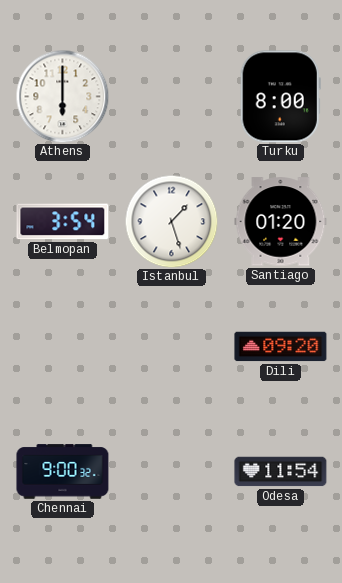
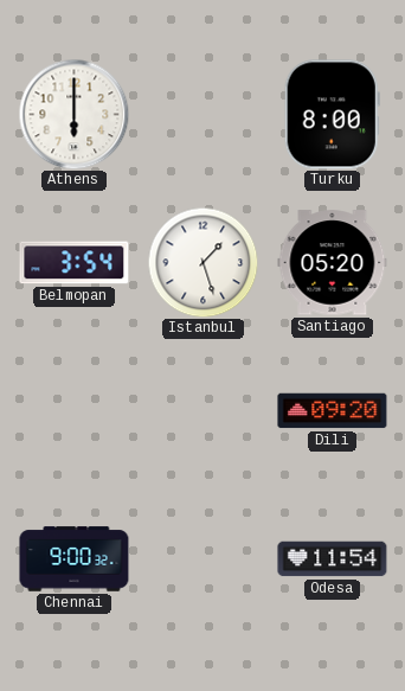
Santiago: 01:20 -> 05:20 (333, 263)
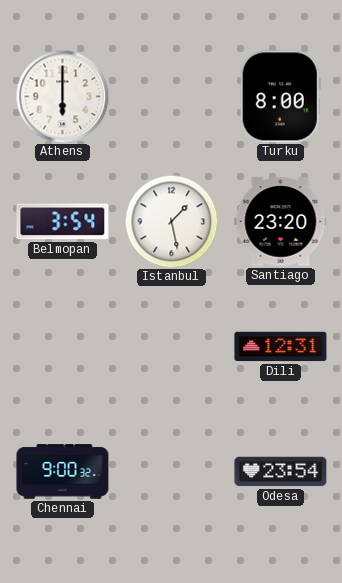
Istanbul: 1:27 -> 1:28 (171, 221)
Santiago: 05:20 -> 23:20 (281, 222)
Dili: 09:20 -> 12:31 (281, 347)
Odesa: 11:54 -> 23:54 (281, 472)
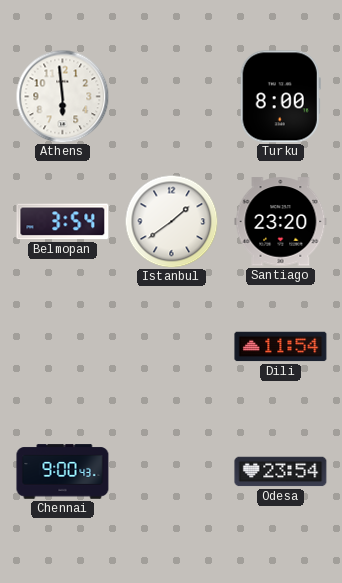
Athens: 6:00 -> 5:59 (62, 96)
Istanbul: 1:28 -> 1:39 (171, 221)
Dili: 12:31 -> 11:54 (281, 347)
Chennai: 9:00:32 -> 9:00:43 (63, 472)
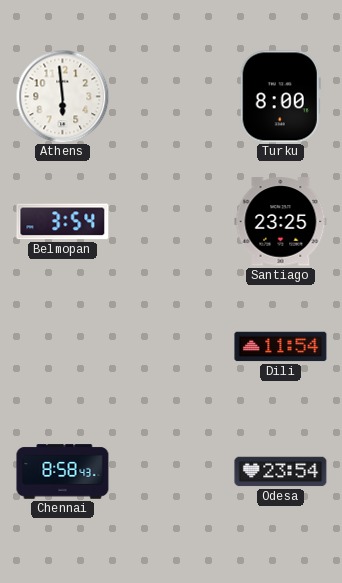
Istanbul: 1:39 -> none (171, 221)
Santiago: 23:20 -> 23:25 (281, 222)
Chennai: 9:00 -> 8:58 (63, 472)
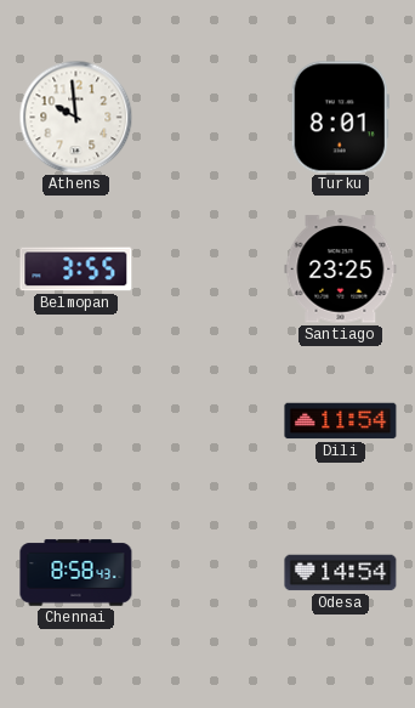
Athens: 5:59 -> 9:59 (75, 117)
Turku: 8:00 -> 8:01 (340, 118)
Belmopan: 3:54 -> 3:55 (76, 270)
Odesa: 23:54 -> 14:54 (341, 573)
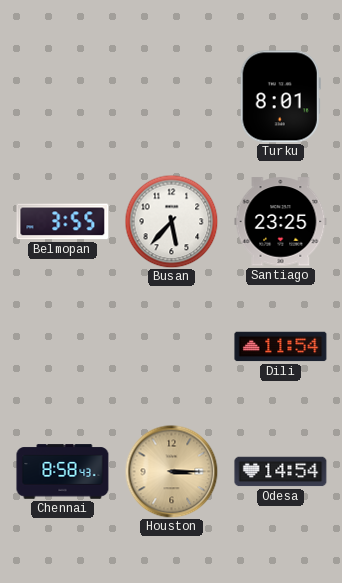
Athens: 9:59 -> none (75, 117)
Busan: none -> 5:37 (171, 221)
Houston: none -> 3:15 (171, 471)
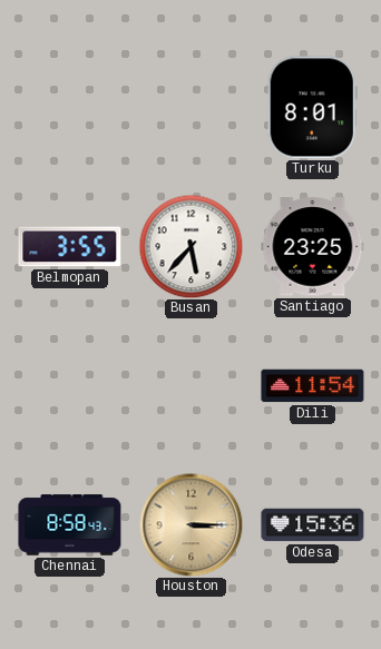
Odesa: 14:54 -> 15:36 (313, 525)
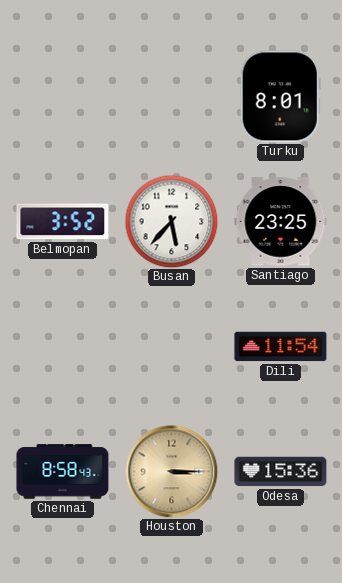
Belmopan: 3:55 -> 3:52 (63, 222)
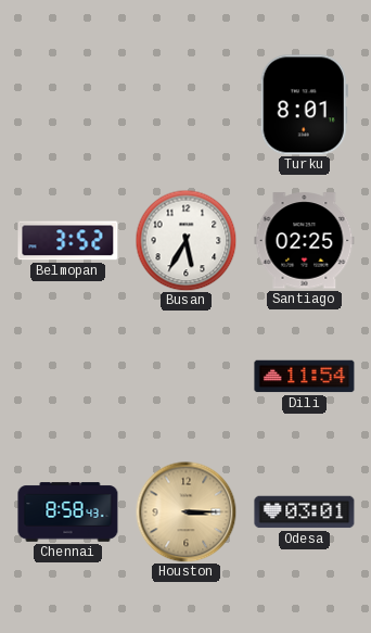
Busan: 5:37 -> 5:35 (185, 240)
Santiago: 23:25 -> 02:25 (305, 241)
Odesa: 15:36 -> 03:01 (305, 512)
